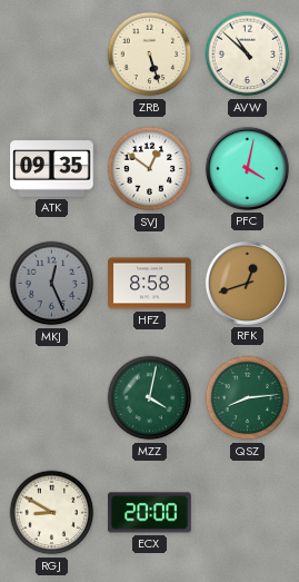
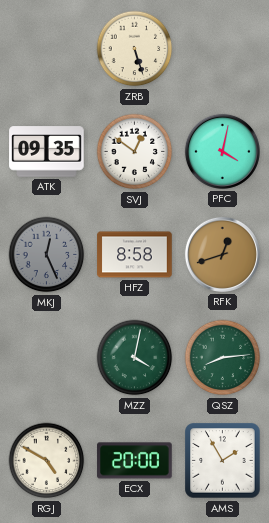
AVW: 10:52 -> none (248, 55)
RGJ: 8:50 -> 4:50 (47, 461)
AMS: none -> 1:55 (223, 461)
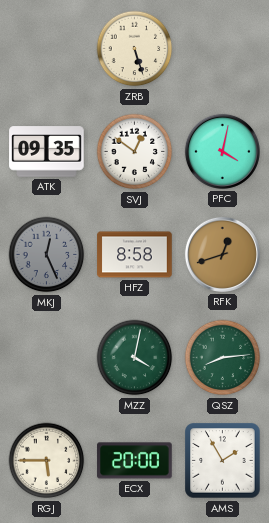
RGJ: 4:50 -> 5:45 (47, 461)
